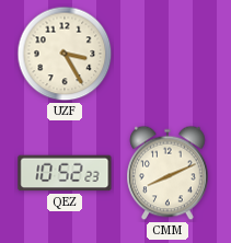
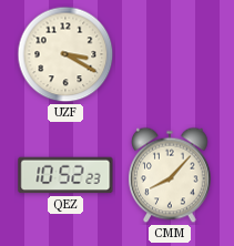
UZF: 3:25 -> 3:20 (65, 54)
CMM: 8:11 -> 8:07 (170, 175)
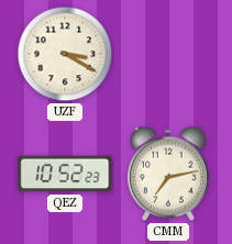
CMM: 8:07 -> 7:13 (168, 174)
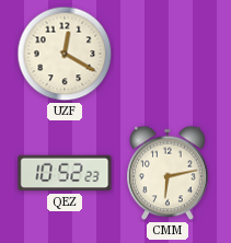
UZF: 3:20 -> 12:20 (65, 54)
CMM: 7:13 -> 6:13 (168, 173)
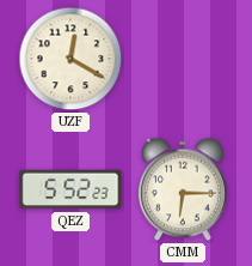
QEZ: 10:52 -> 5:52 (70, 189)
CMM: 6:13 -> 6:15 (183, 189)
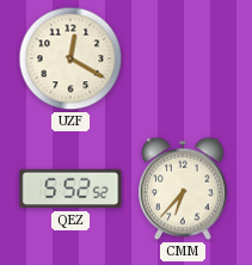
QEZ: 5:52:23 -> 5:52:52 (70, 189)
CMM: 6:15 -> 6:37 (183, 189)
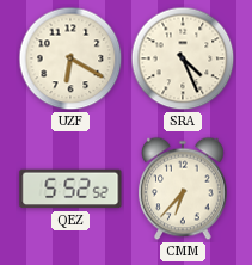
UZF: 12:20 -> 6:20 (70, 58)
SRA: none -> 4:26 (183, 58)
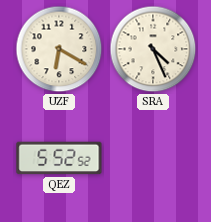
CMM: 6:37 -> none (183, 189)
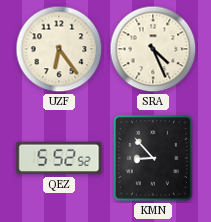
UZF: 6:20 -> 6:24 (59, 49)
KMN: none -> 8:53 (153, 158)
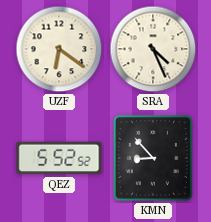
UZF: 6:24 -> 6:21 (59, 49)
